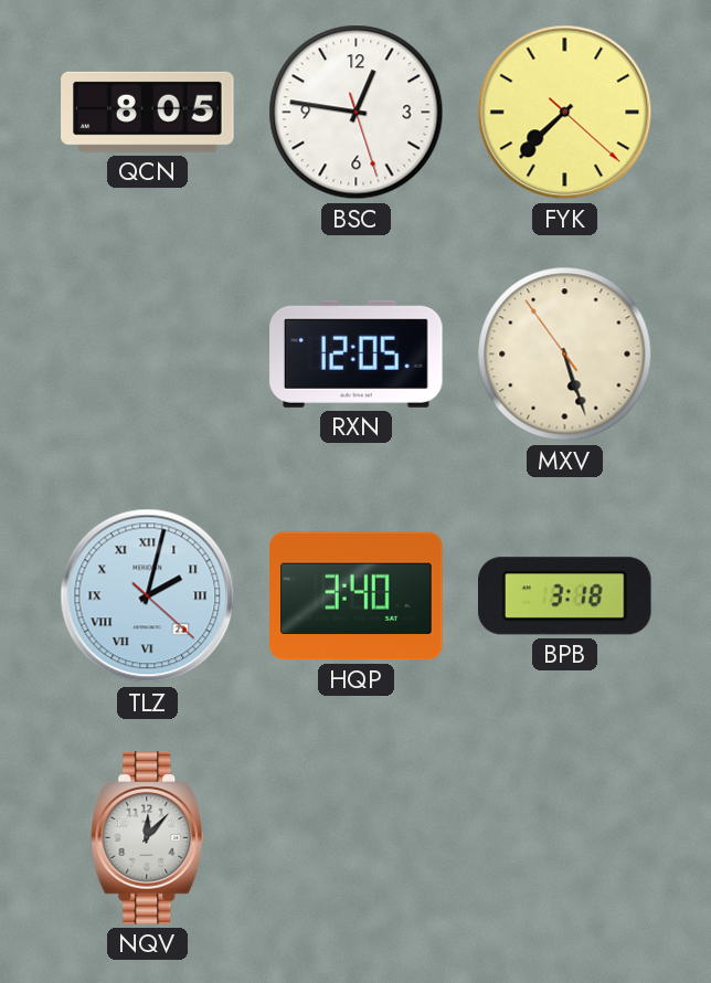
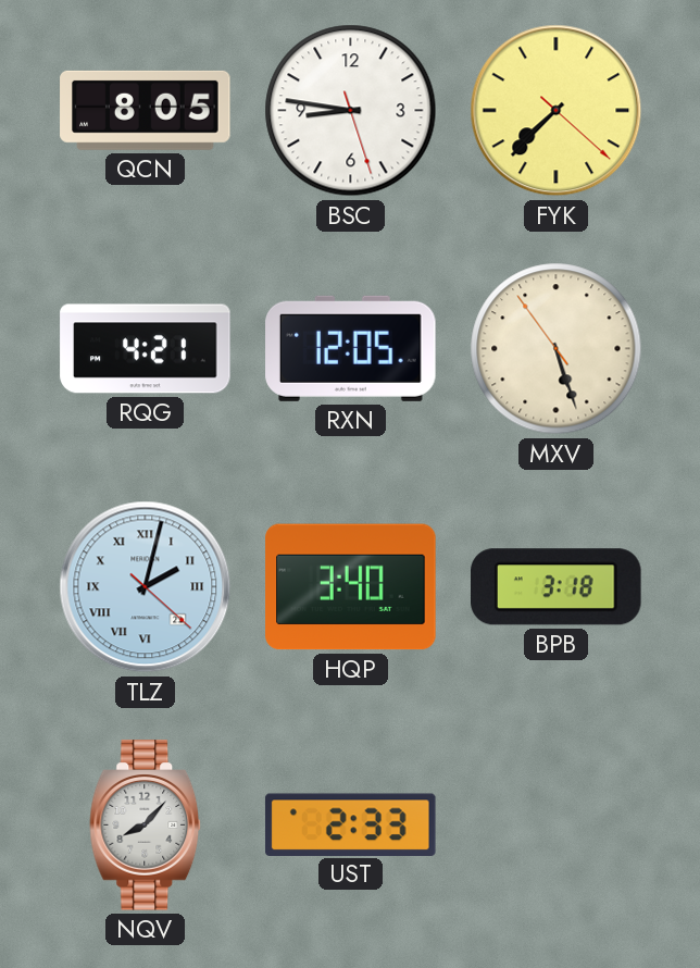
BSC: 12:46 -> 8:46 (351, 111)
RQG: none -> 4:21 (146, 349)
NQV: 12:07 -> 8:07 (146, 826)
UST: none -> 2:33 (351, 824)
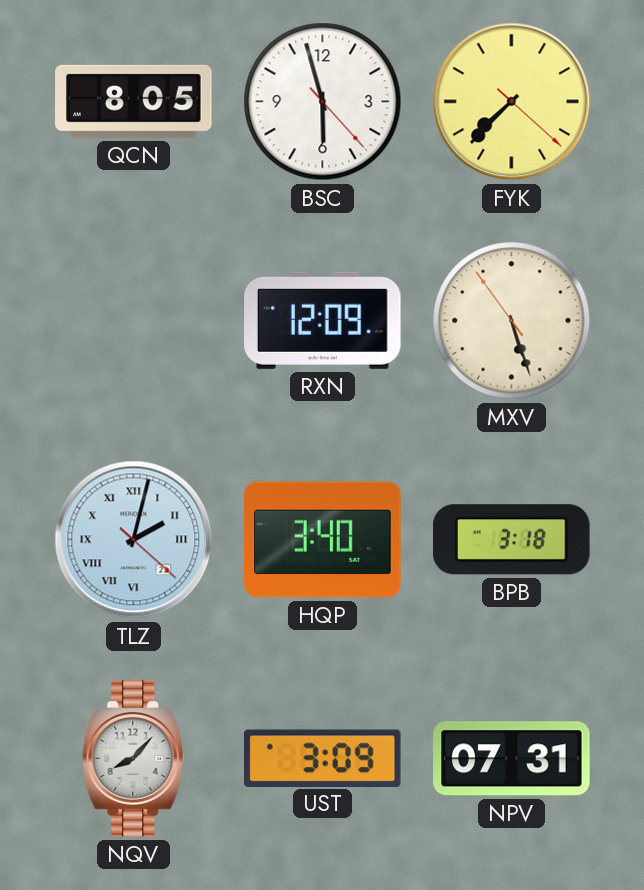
BSC: 8:46 -> 5:57 (323, 102)
RQG: 4:21 -> none (146, 349)
RXN: 12:05 -> 12:09 (323, 320)
UST: 2:33 -> 3:09 (323, 758)
NPV: none -> 07:31 (512, 759)
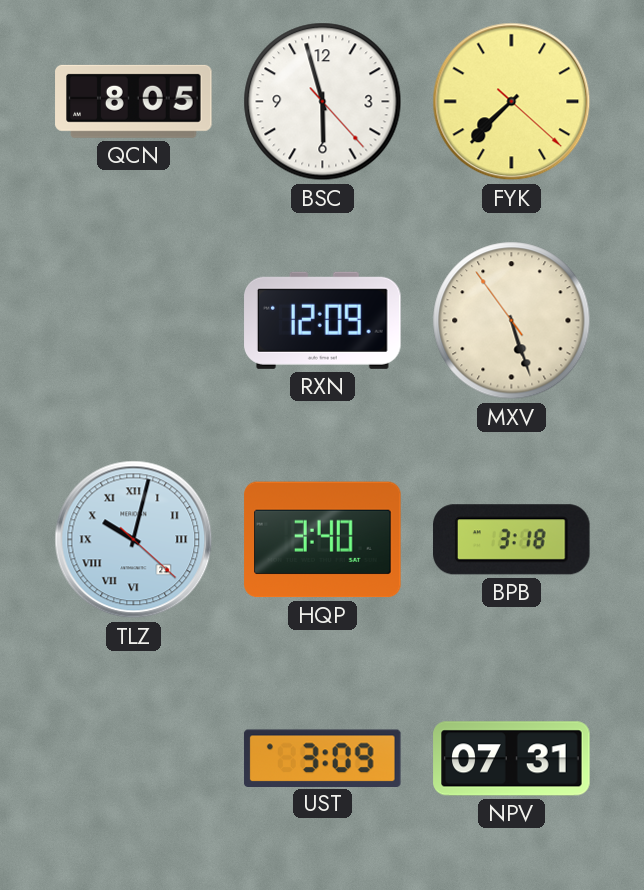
TLZ: 2:02 -> 10:02 (134, 540)
NQV: 8:07 -> none (134, 759)
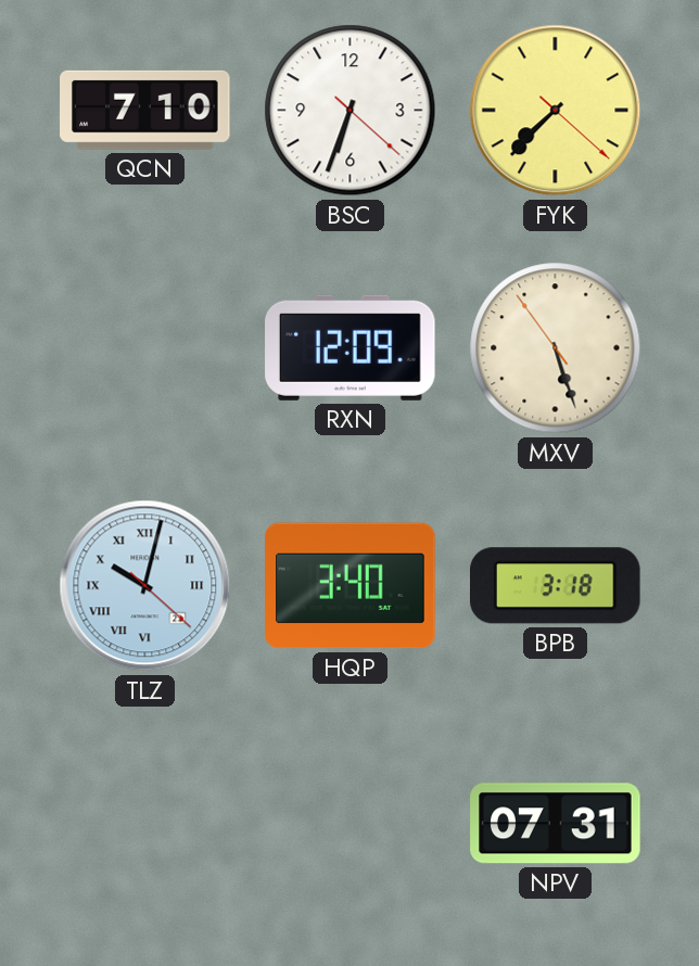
QCN: 8:05 -> 7:10 (145, 110)
BSC: 5:57 -> 6:33 (351, 111)
UST: 3:09 -> none (323, 758)
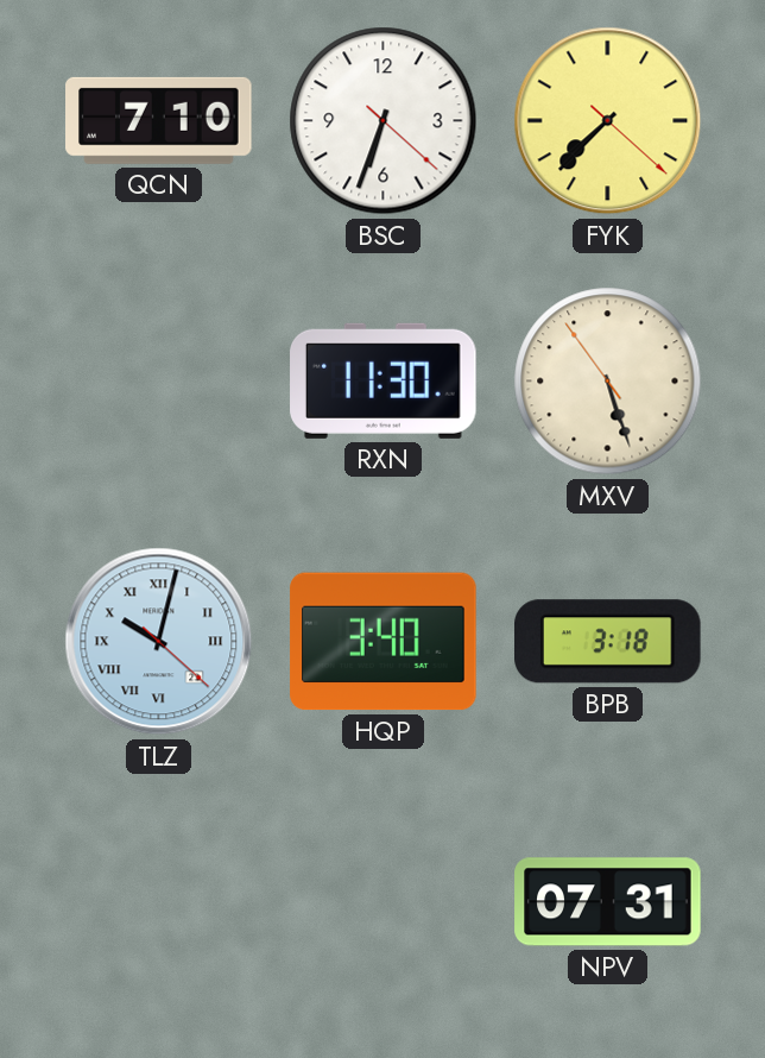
RXN: 12:09 -> 11:30 (384, 380)
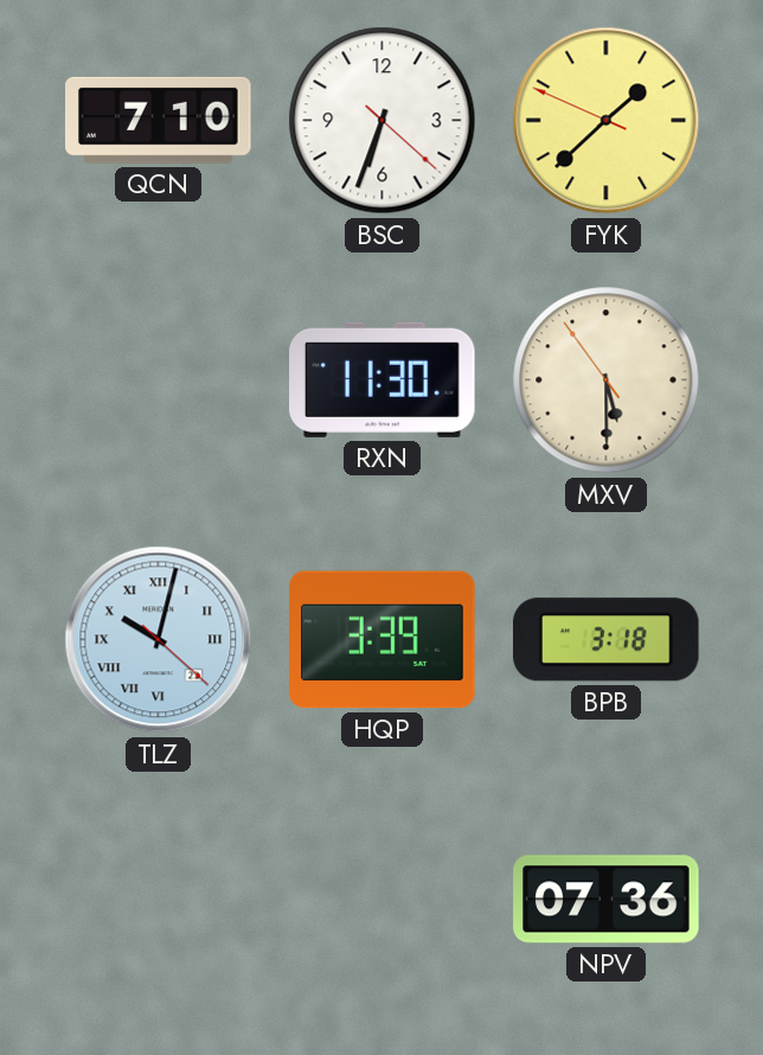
FYK: 7:37 -> 1:37 (607, 121)
MXV: 5:26 -> 5:29 (607, 381)
HQP: 3:40 -> 3:39 (383, 640)
NPV: 07:31 -> 07:36 (607, 900)
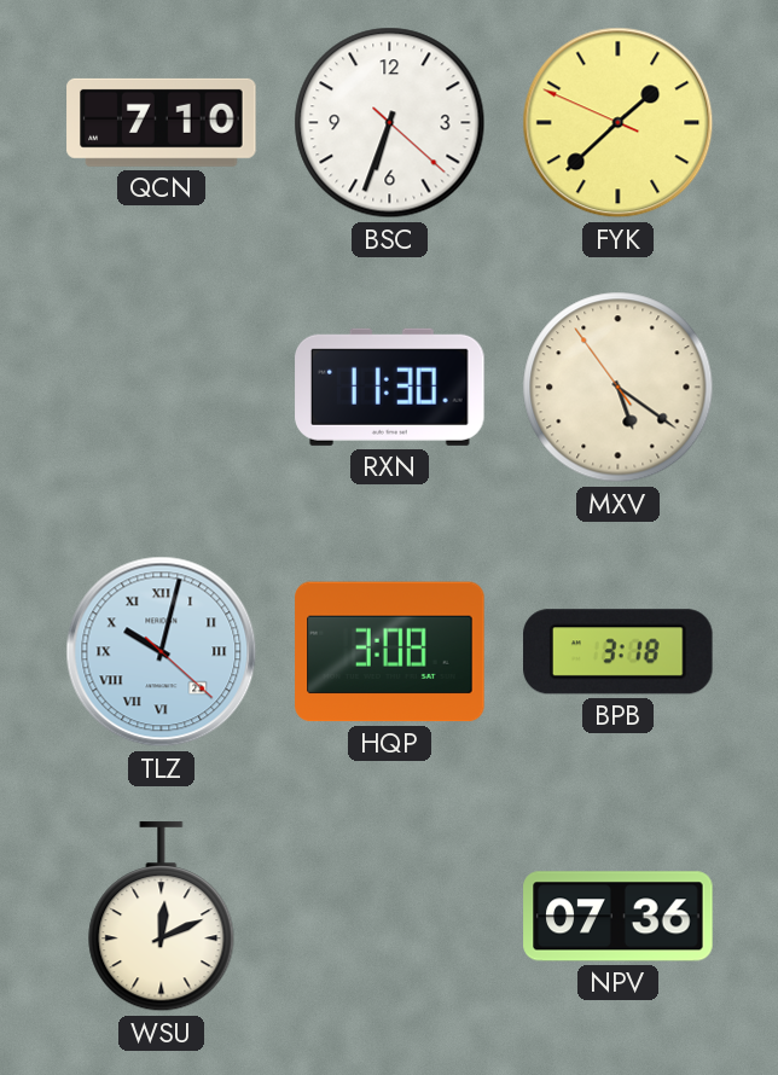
MXV: 5:29 -> 5:20 (619, 388)
HQP: 3:39 -> 3:08 (390, 652)
WSU: none -> 12:11 (162, 917)
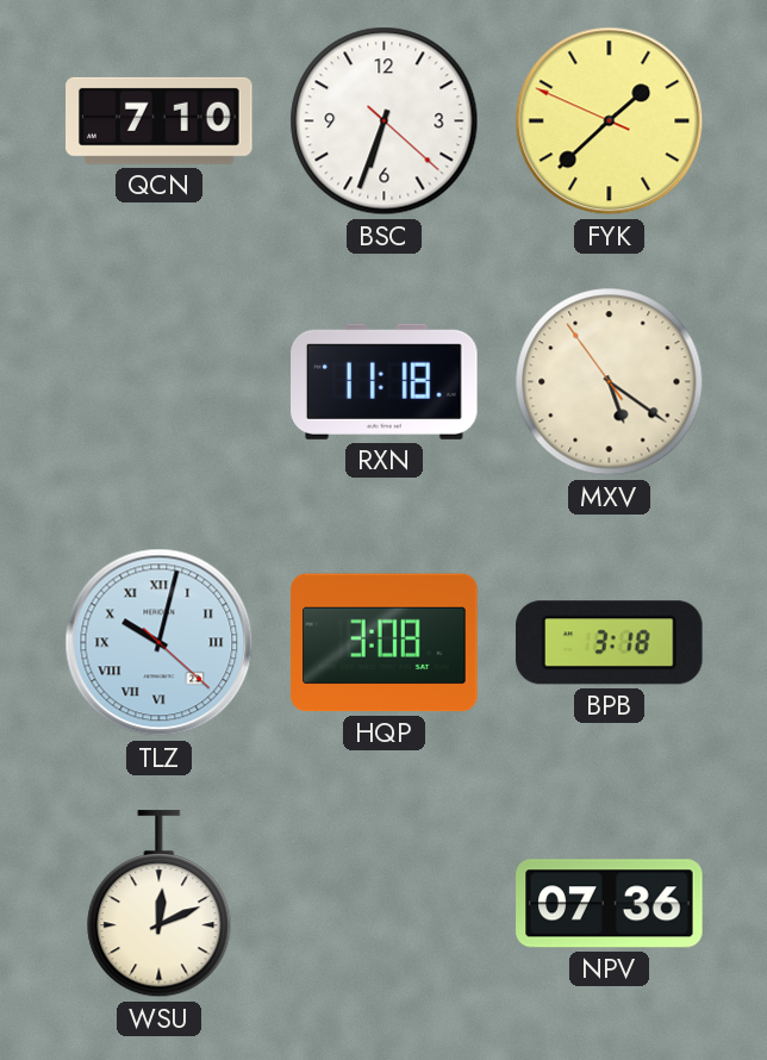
RXN: 11:30 -> 11:18 (385, 381)
